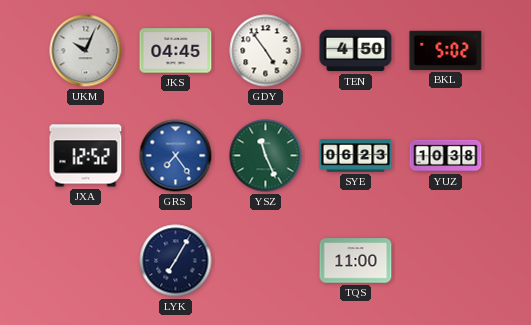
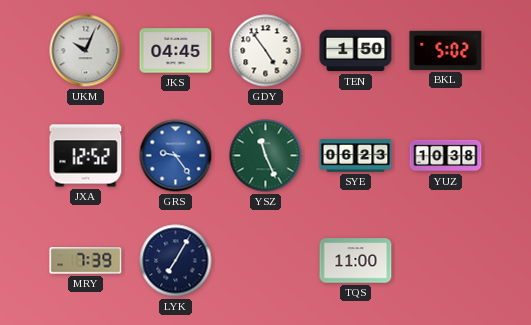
TEN: 4:50 -> 1:50 (356, 51)
GRS: 7:24 -> 9:24 (176, 156)
MRY: none -> 7:39 (86, 261)
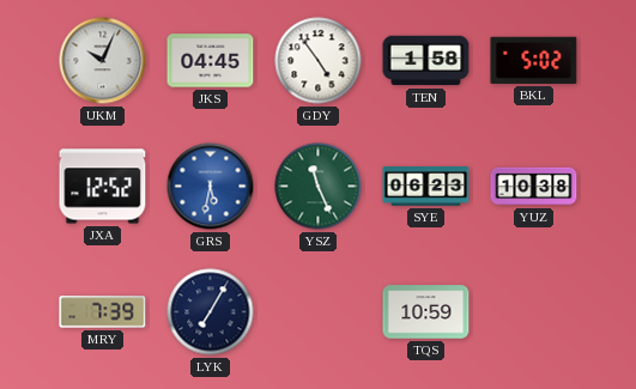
TEN: 1:50 -> 1:58 (426, 61)
GRS: 9:24 -> 5:32 (211, 187)
TQS: 11:00 -> 10:59 (426, 312)
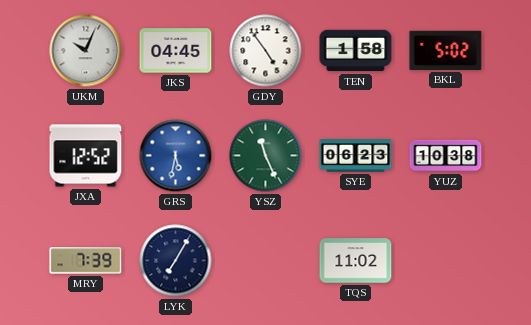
TQS: 10:59 -> 11:02 (356, 261)
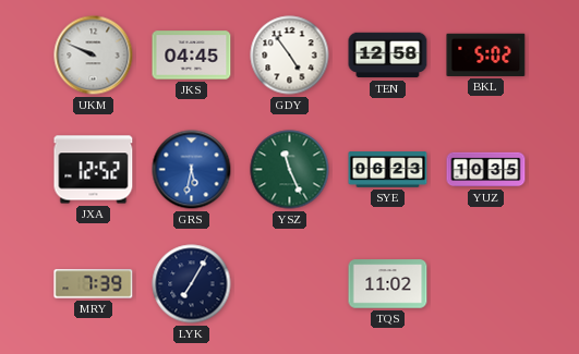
UKM: 10:04 -> 9:49 (94, 56)
TEN: 1:58 -> 12:58 (388, 56)
YUZ: 10:38 -> 10:35 (486, 170)
